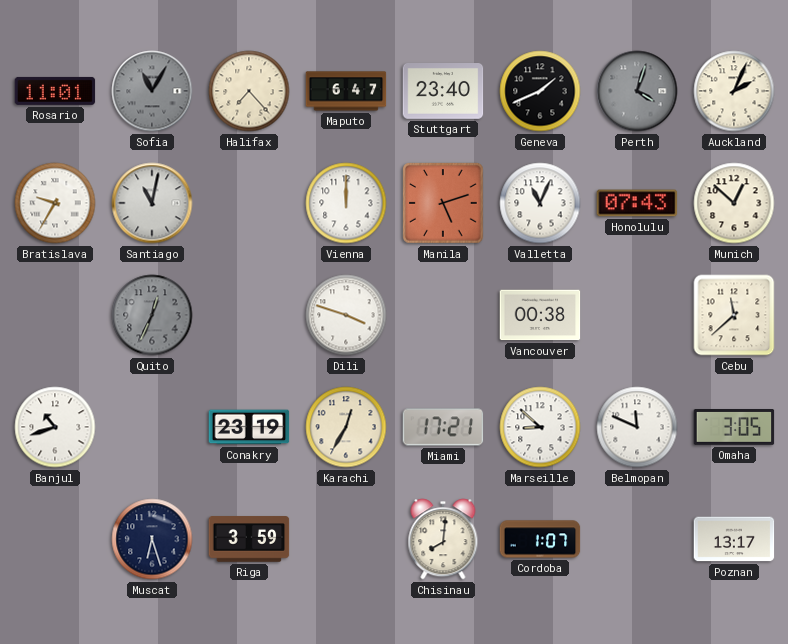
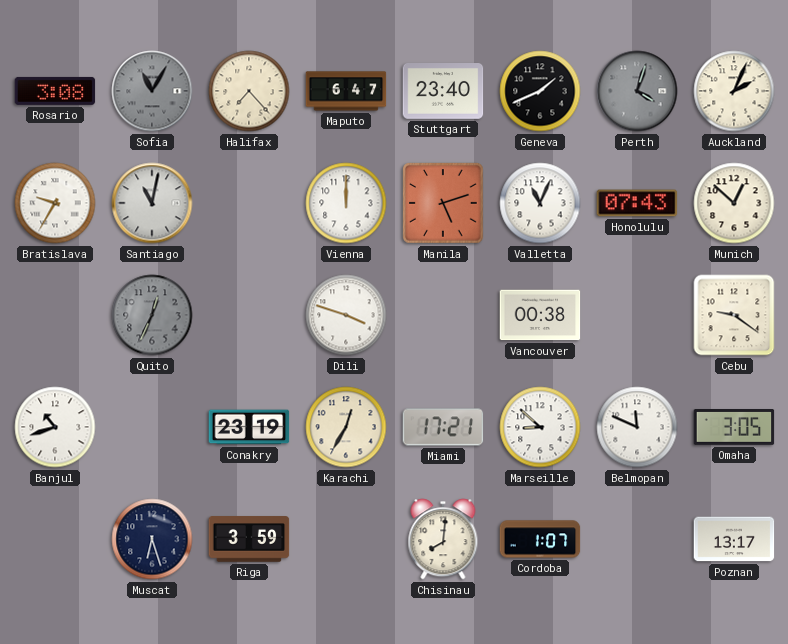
Rosario: 11:01 -> 3:08 (55, 91)
Cebu: 11:38 -> 9:21 (734, 315)
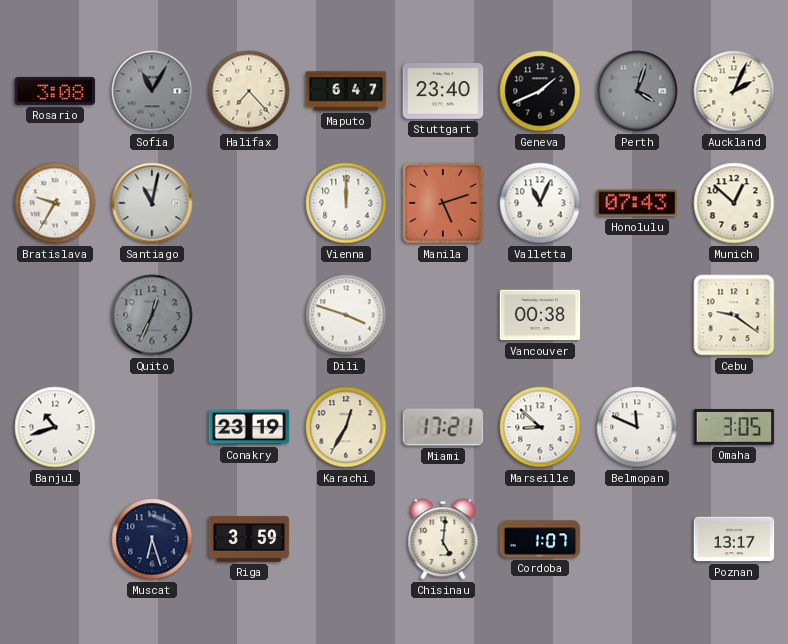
Chisinau: 8:01 -> 5:01 (443, 539)
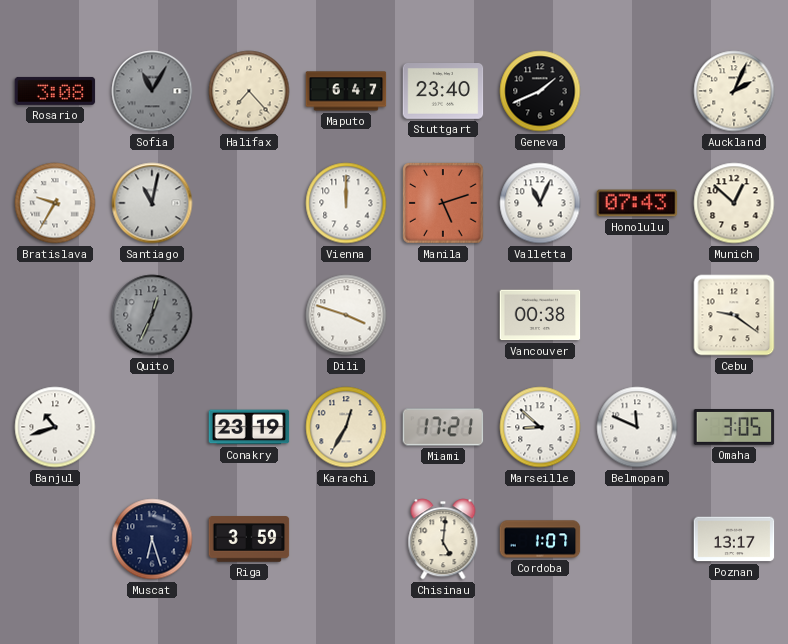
Perth: 4:03 -> none (637, 91)
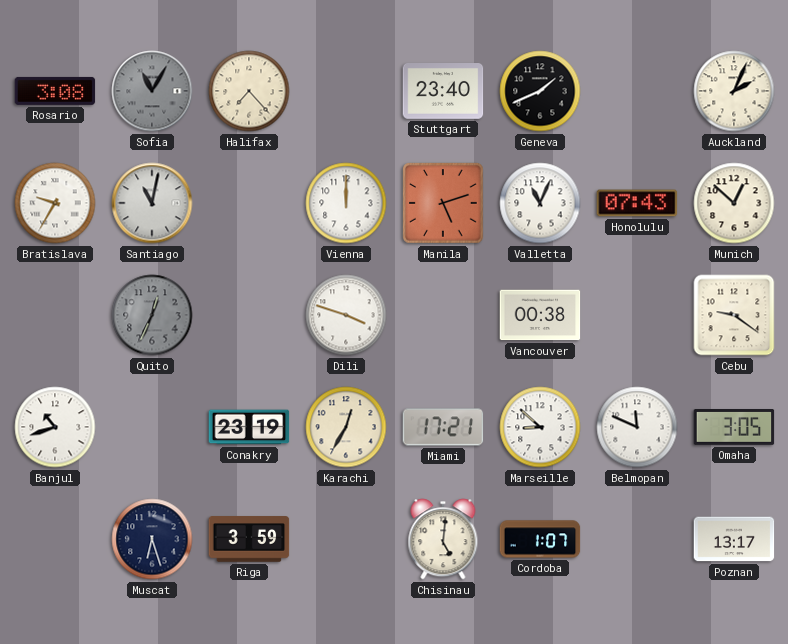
Maputo: 6:47 -> none (346, 91)
